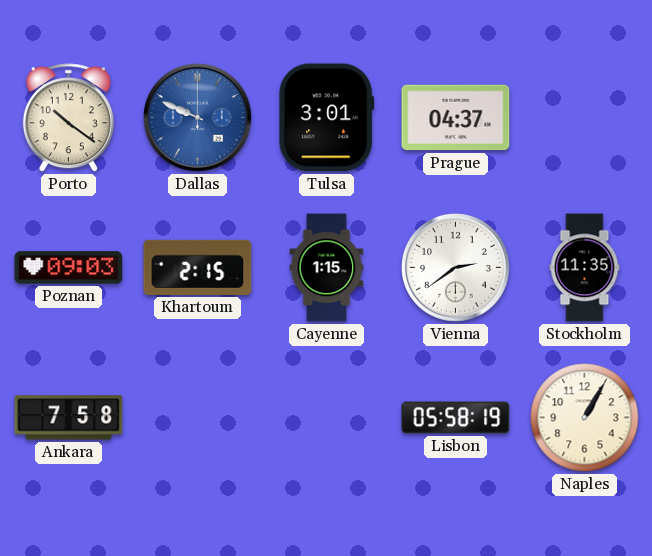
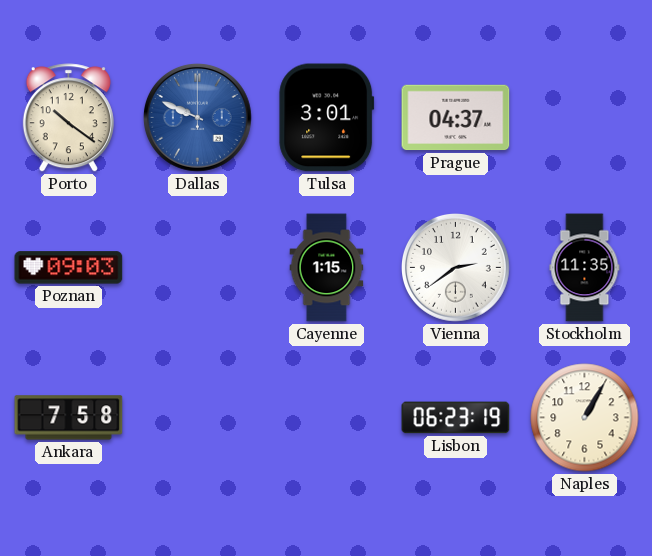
Khartoum: 2:15 -> none (198, 267)
Lisbon: 05:58 -> 06:23 (456, 418)
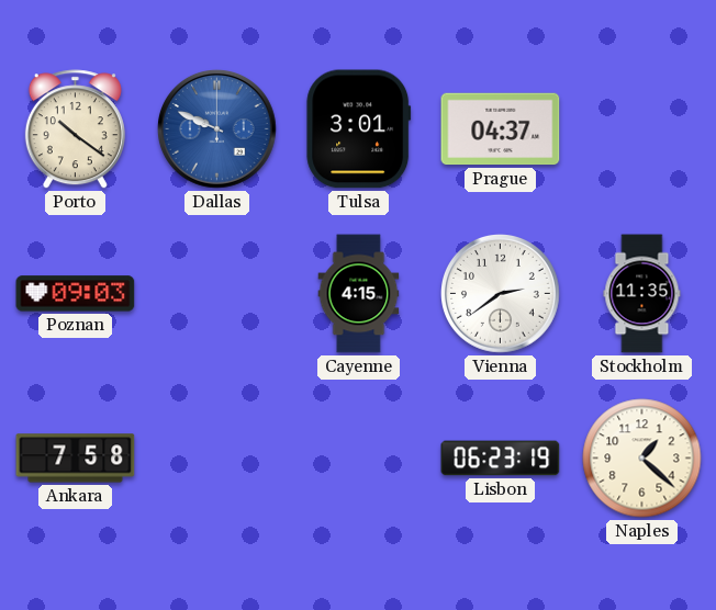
Cayenne: 1:15 -> 4:15 (359, 294)
Naples: 1:05 -> 1:22 (642, 459)
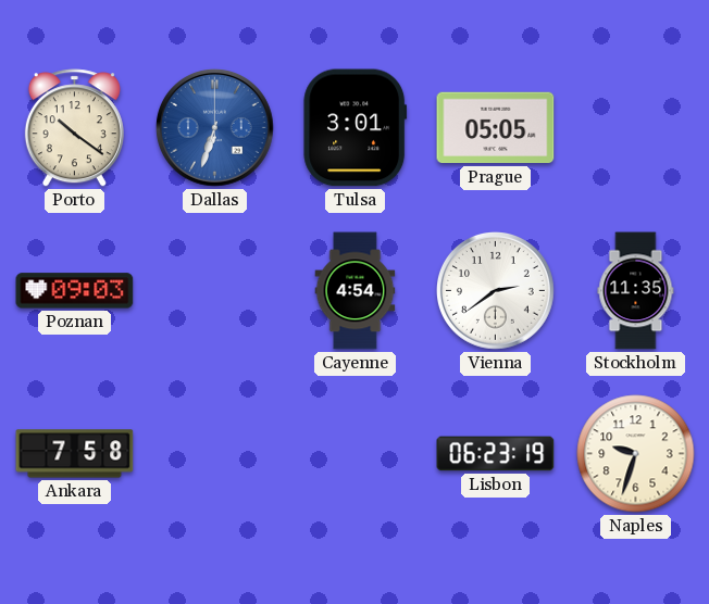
Dallas: 9:49 -> 6:33 (215, 128)
Prague: 04:37 -> 05:05 (496, 128)
Cayenne: 4:15 -> 4:54 (356, 291)
Naples: 1:22 -> 9:33 (636, 454)
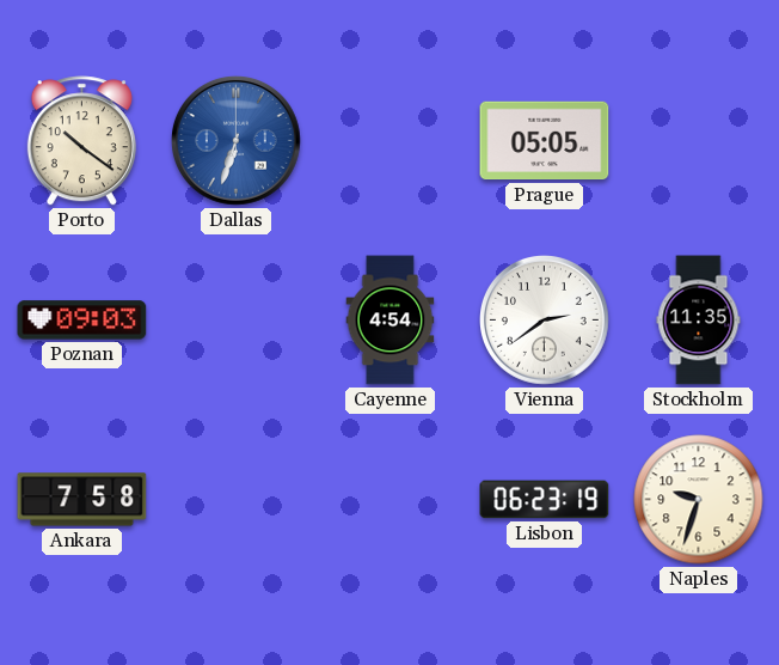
Tulsa: 3:01 -> none (356, 128)
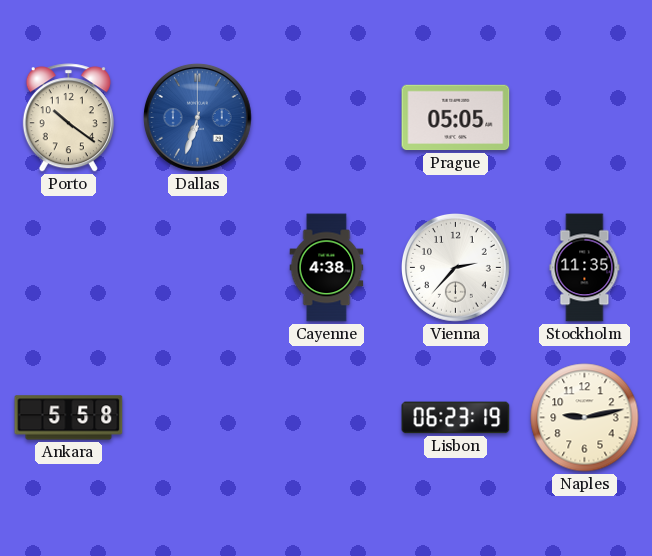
Poznan: 09:03 -> none (82, 321)
Cayenne: 4:54 -> 4:38 (327, 268)
Vienna: 2:39 -> 2:37 (456, 268)
Ankara: 7:58 -> 5:58 (69, 418)
Naples: 9:33 -> 9:13 (585, 418)
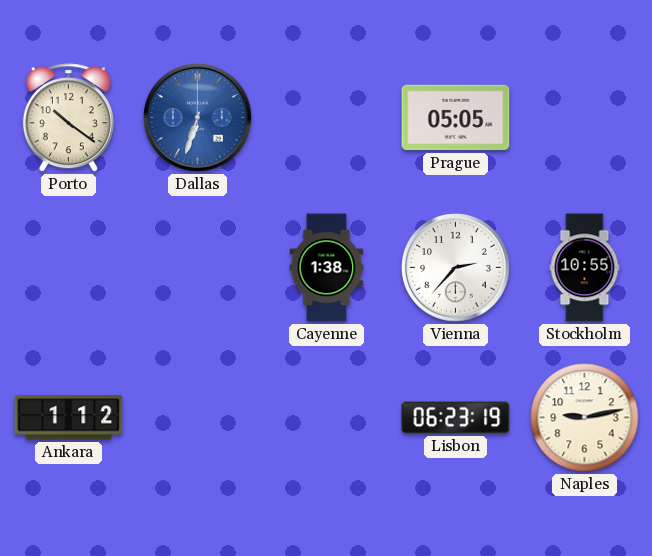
Cayenne: 4:38 -> 1:38 (327, 268)
Stockholm: 11:35 -> 10:55 (585, 268)
Ankara: 5:58 -> 1:12 (69, 418)
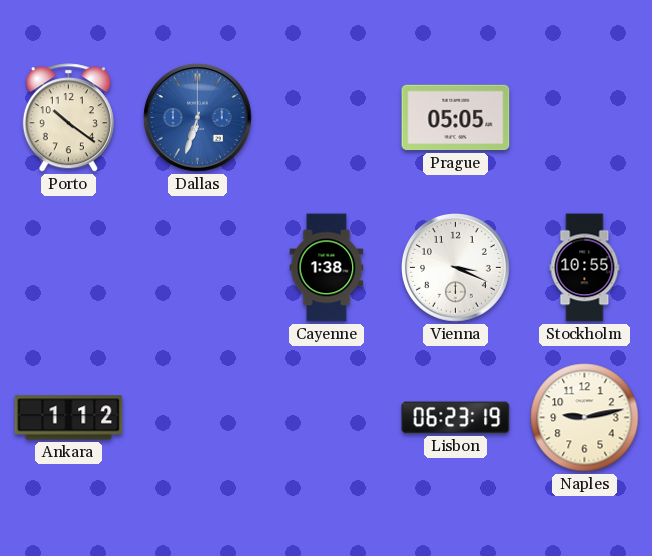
Vienna: 2:37 -> 3:19 (456, 268)
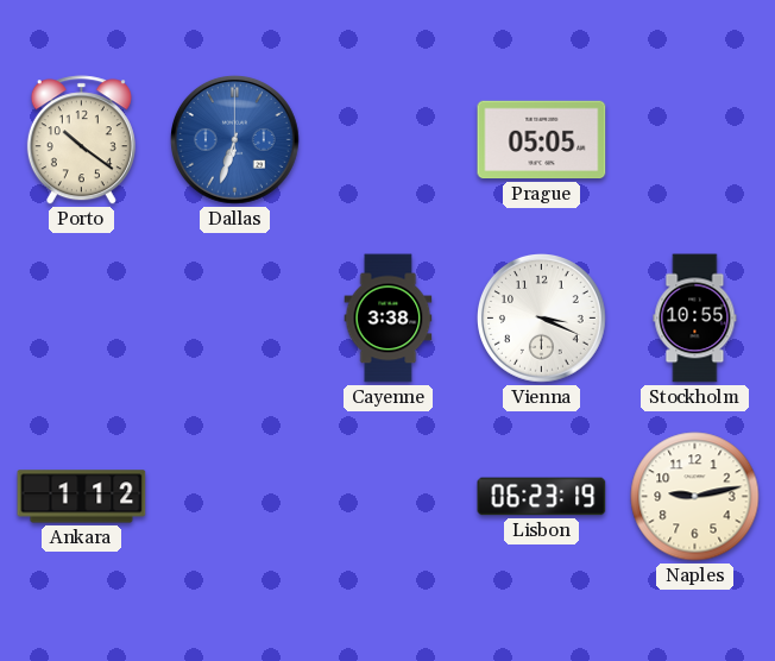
Cayenne: 1:38 -> 3:38 (389, 319)
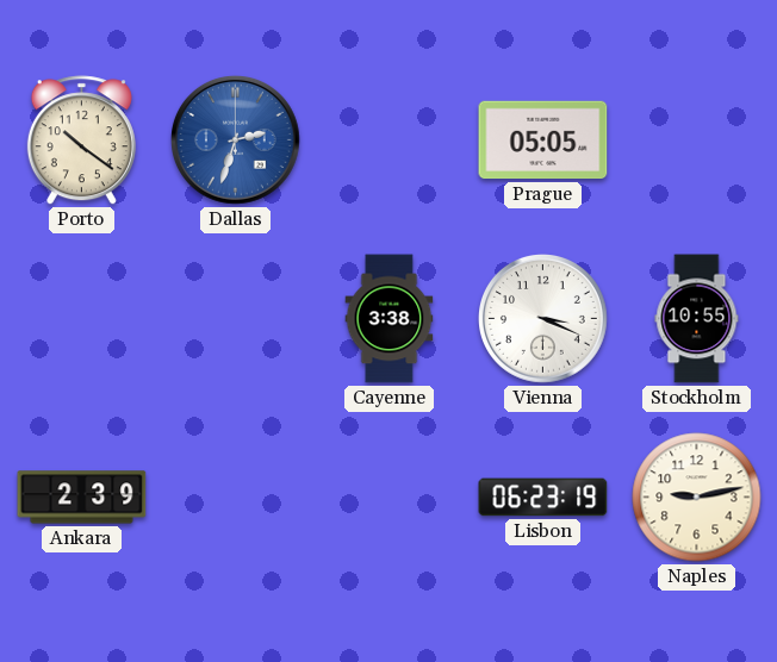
Dallas: 6:33 -> 2:33 (236, 140)
Ankara: 1:12 -> 2:39 (82, 498)
